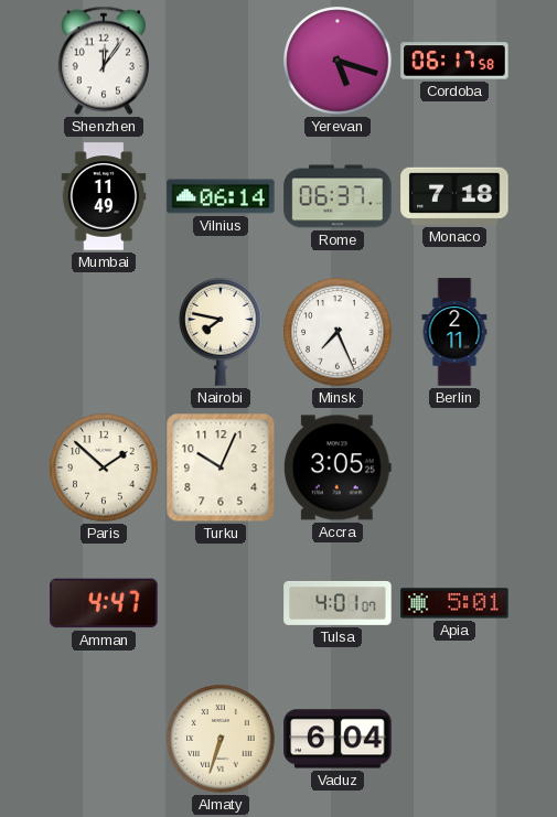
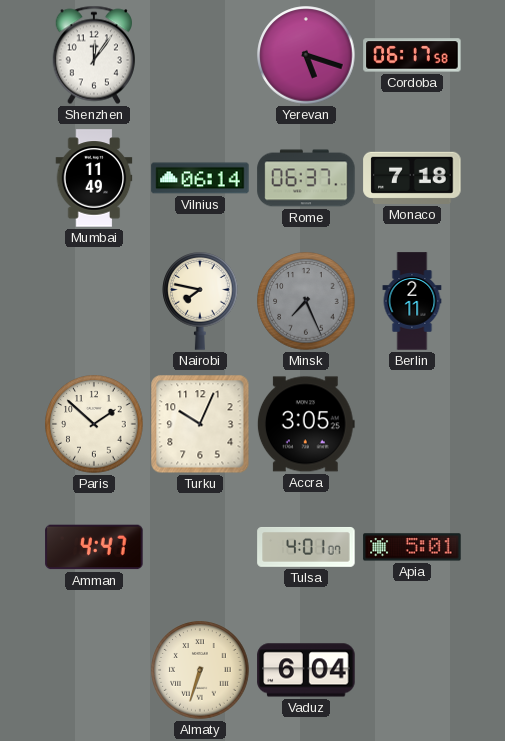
Minsk dial: white -> grey (306, 301)
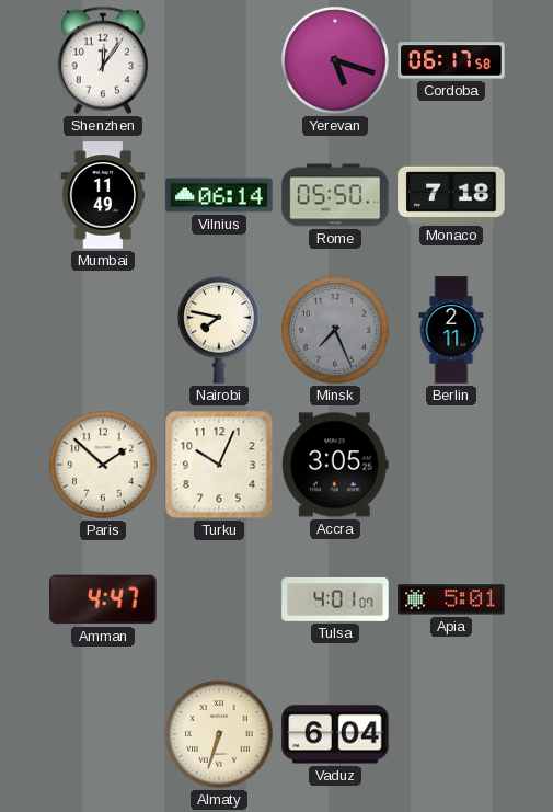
Rome: 06:37 -> 05:50 (335, 195)
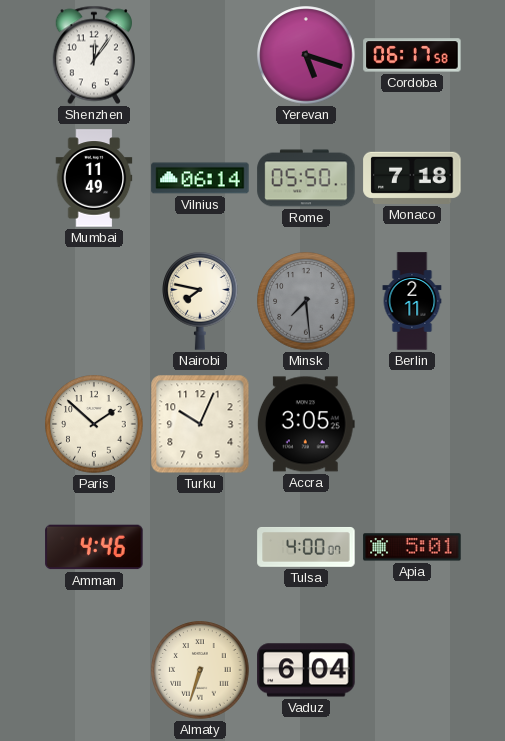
Minsk: 7:26 -> 7:29 (306, 301)
Amman: 4:47 -> 4:46 (94, 547)
Tulsa: 4:01 -> 4:00 (306, 547)
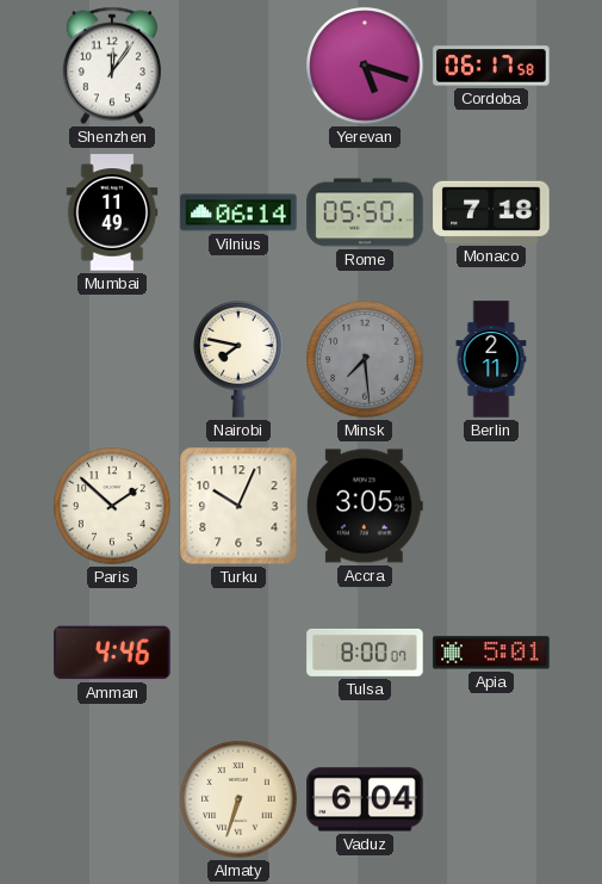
Tulsa: 4:00 -> 8:00 (365, 653)
